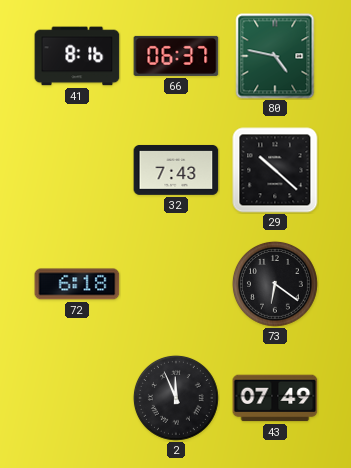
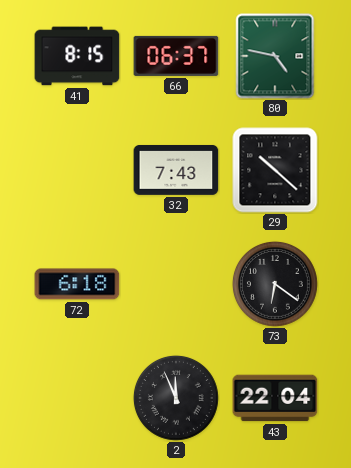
41: 8:16 -> 8:15 (77, 56)
43: 07:49 -> 22:04 (275, 398)
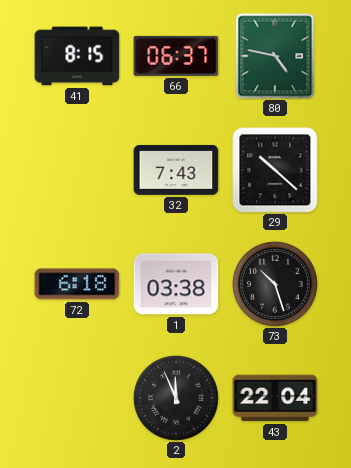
1: none -> 03:38 (176, 284)
73: 6:21 -> 10:27 (275, 284)
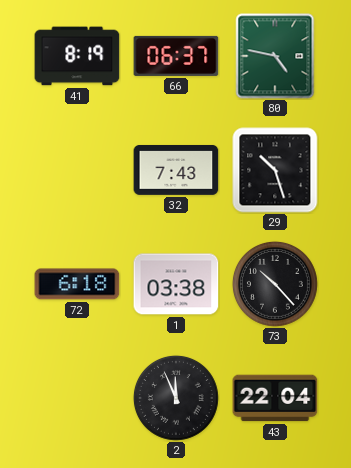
41: 8:15 -> 8:19 (77, 56)
29: 10:22 -> 10:27 (275, 170)
73: 10:27 -> 10:23 (275, 284)
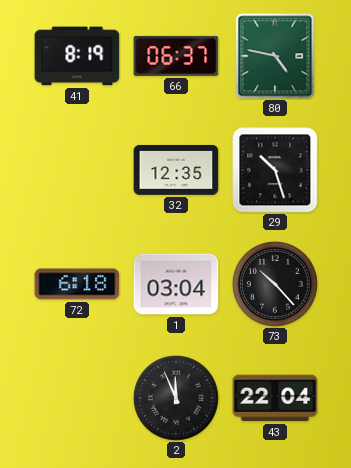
32: 7:43 -> 12:35 (176, 170)
1: 03:38 -> 03:04 (176, 284)
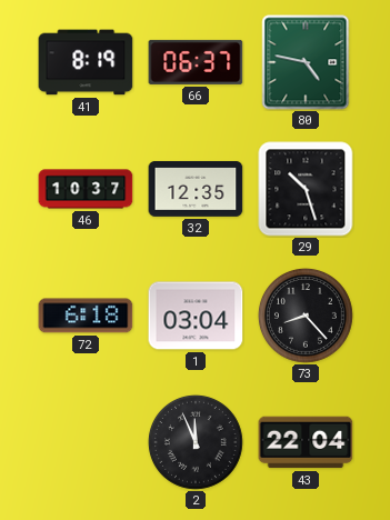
46: none -> 10:37 (86, 189)
73: 10:23 -> 8:23 (306, 316)
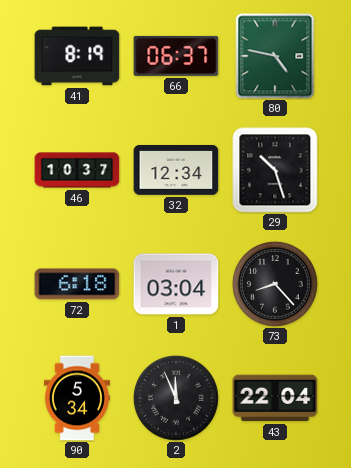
32: 12:35 -> 12:34 (176, 170)
90: none -> 5:34 (77, 398)
